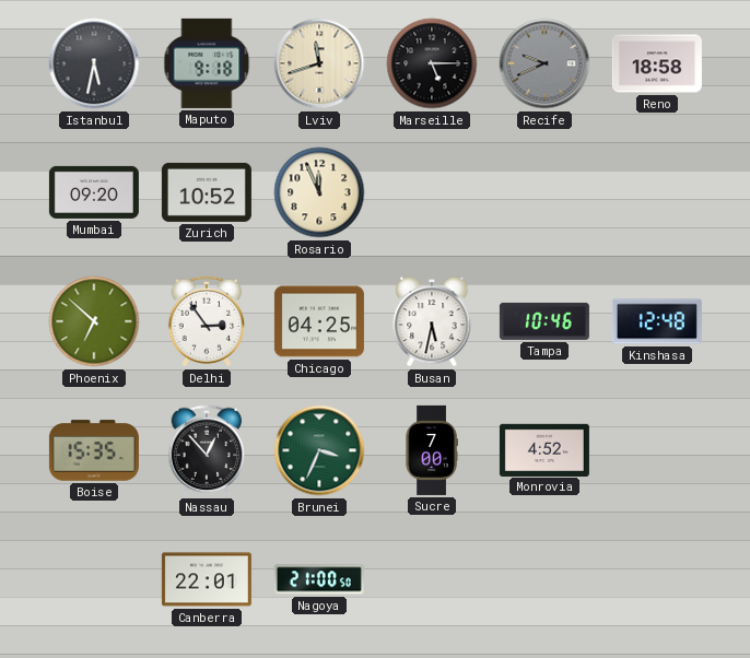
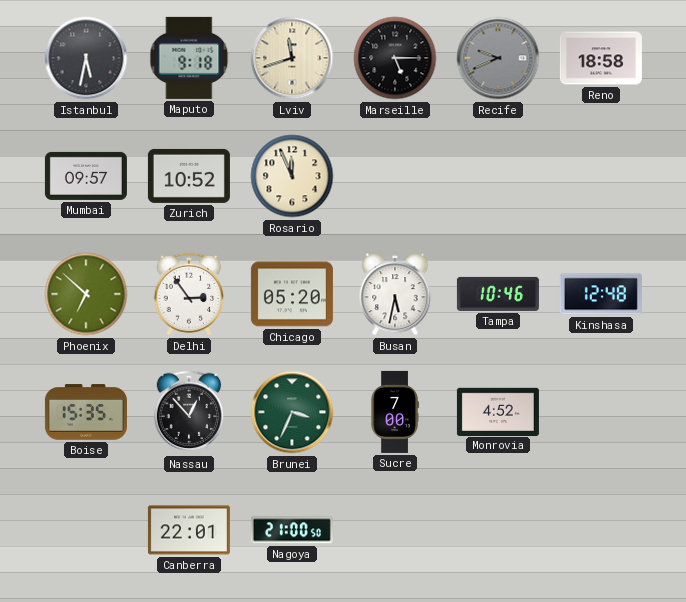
Mumbai: 09:20 -> 09:57 (86, 176)
Chicago: 04:25 -> 05:20 (292, 294)
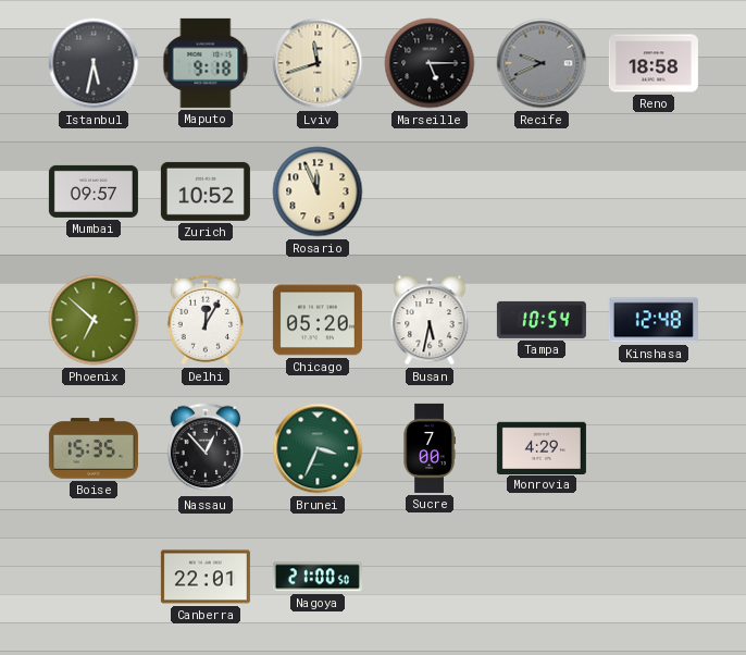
Delhi: 2:54 -> 12:05 (206, 320)
Tampa: 10:46 -> 10:54 (542, 320)
Monrovia: 4:52 -> 4:29 (542, 447)
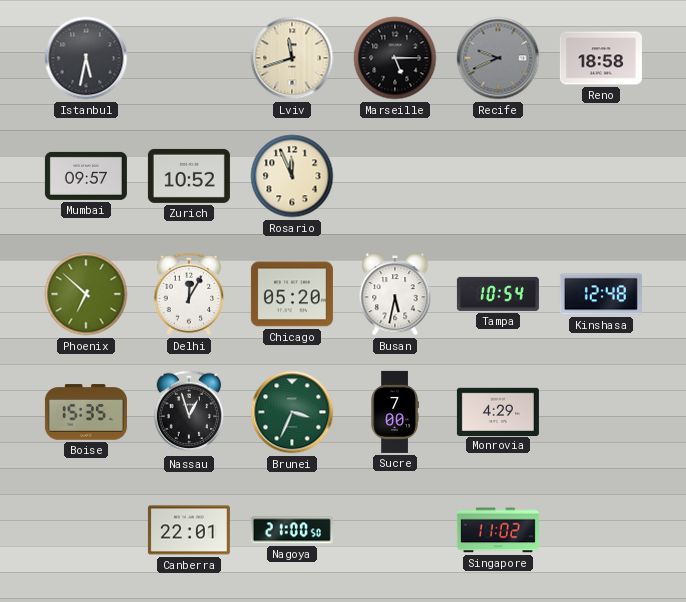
Maputo: 9:18 -> none (206, 63)
Nassau: 12:53 -> 12:57 (189, 412)
Singapore: none -> 11:02 (498, 530)
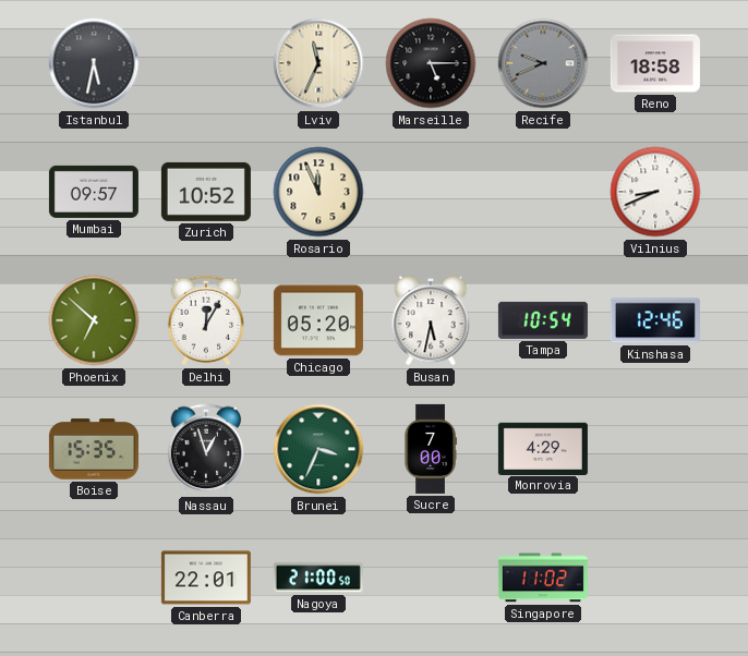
Lviv: 11:42 -> 11:34 (318, 63)
Vilnius: none -> 8:41 (655, 192)
Kinshasa: 12:48 -> 12:46 (655, 320)
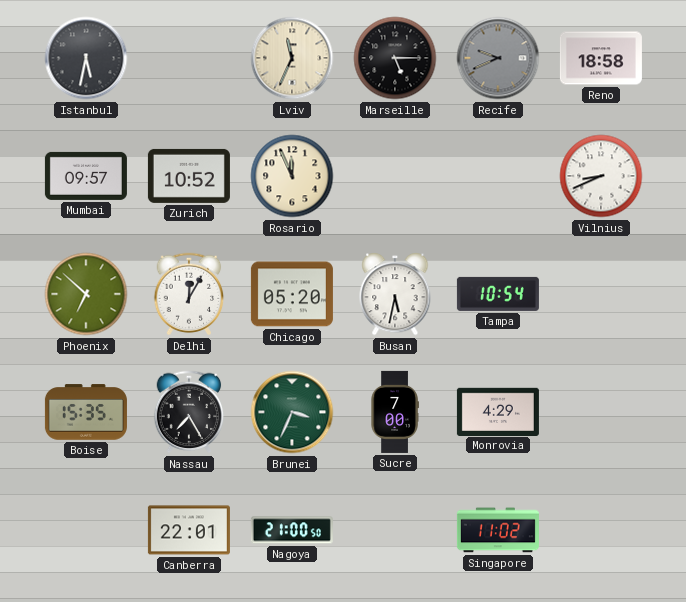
Kinshasa: 12:46 -> none (655, 320)
Nassau: 12:57 -> 7:25 (189, 412)
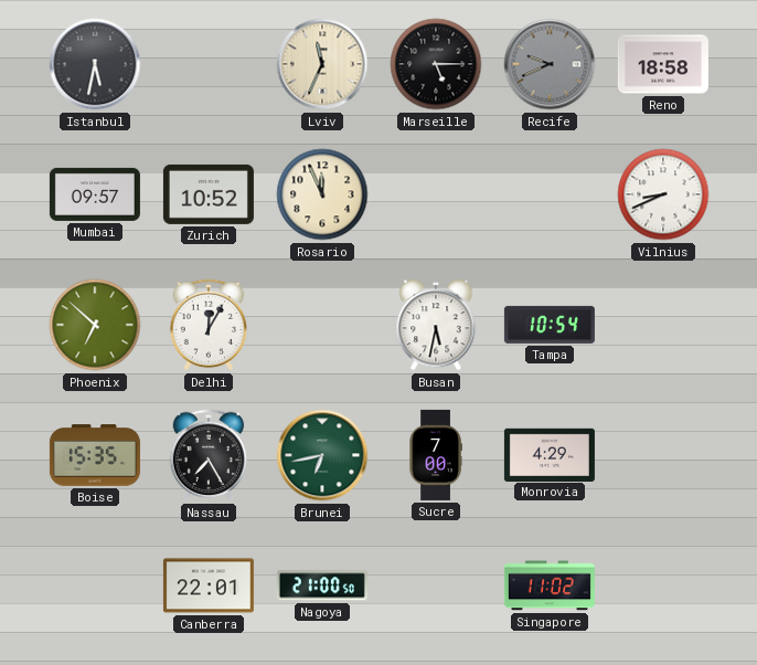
Chicago: 05:20 -> none (292, 294)
Brunei: 3:34 -> 6:43 (322, 455)
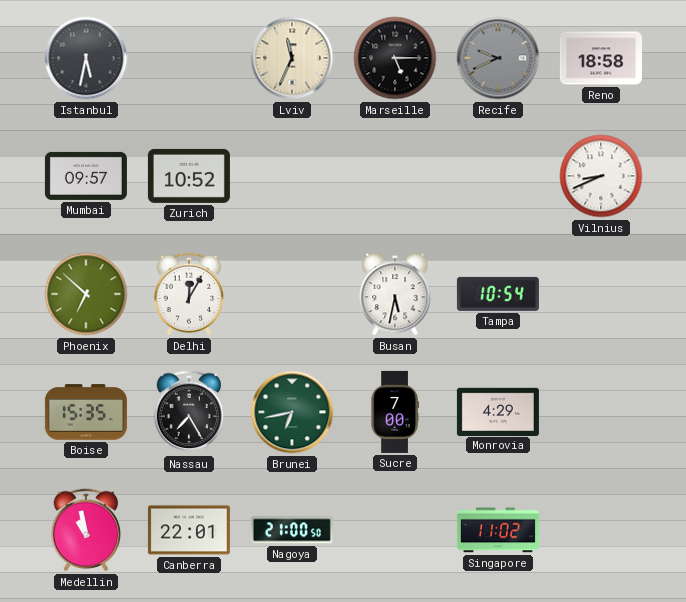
Rosario: 11:56 -> none (322, 194)
Medellin: none -> 10:58 (86, 530)
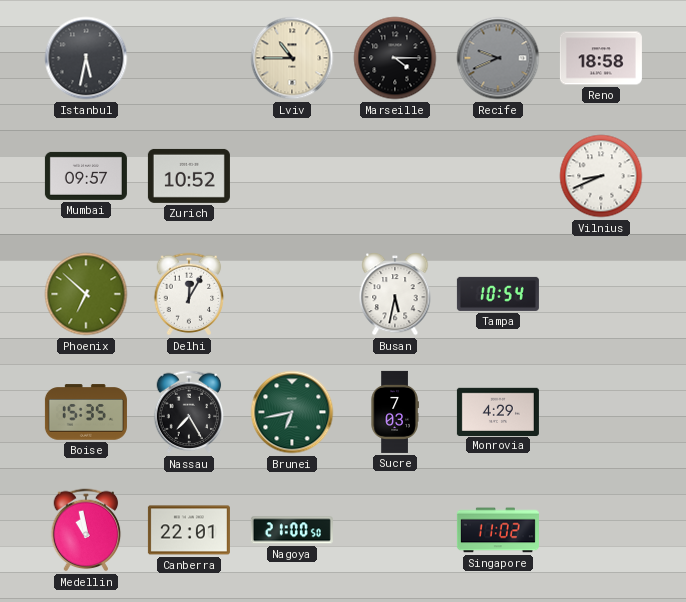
Lviv: 11:34 -> 10:45 (292, 58)
Marseille: 5:15 -> 4:15 (395, 58)
Sucre: 7:00 -> 7:03 (395, 412)
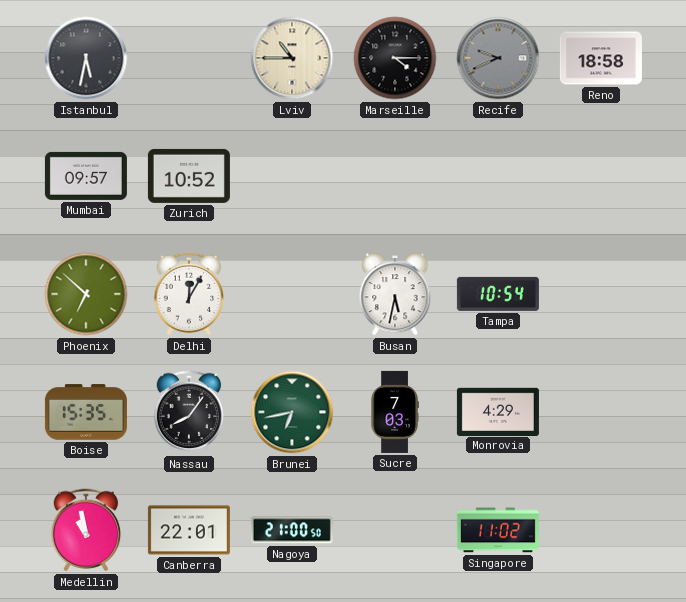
Vilnius: 8:41 -> none (601, 176)
Nassau: 7:25 -> 8:06 (189, 412)
